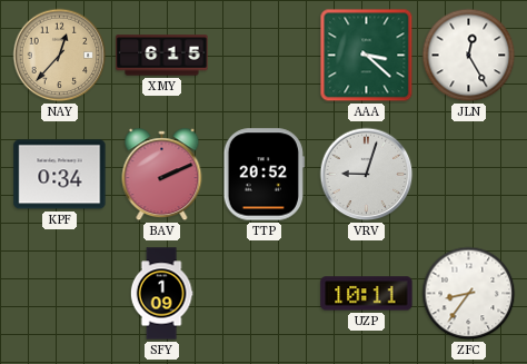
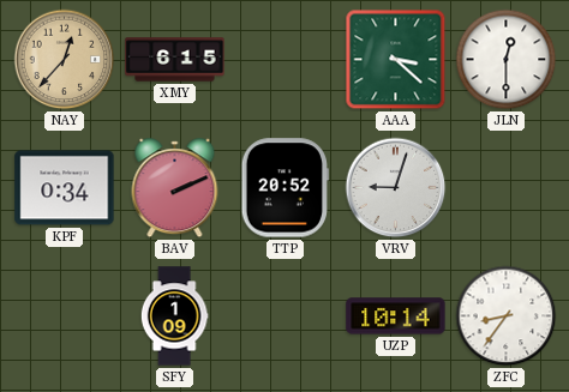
JLN: 12:25 -> 12:30 (507, 60)
UZP: 10:11 -> 10:14 (396, 316)
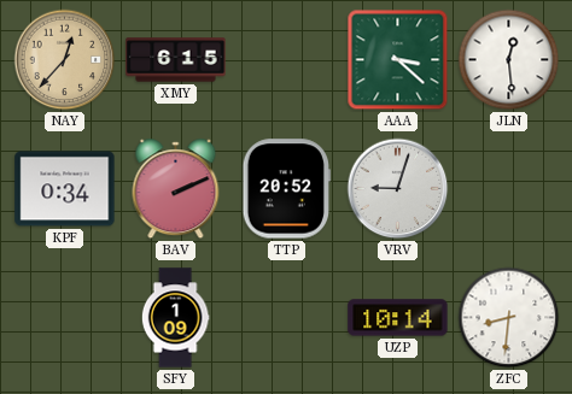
JLN: 12:30 -> 12:29 (509, 60)
ZFC: 8:36 -> 8:31 (509, 318)
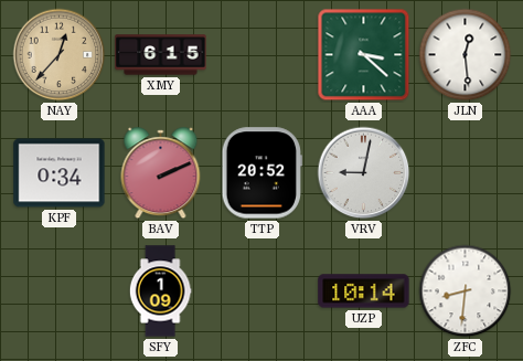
VRV: 9:03 -> 9:02 (364, 173)
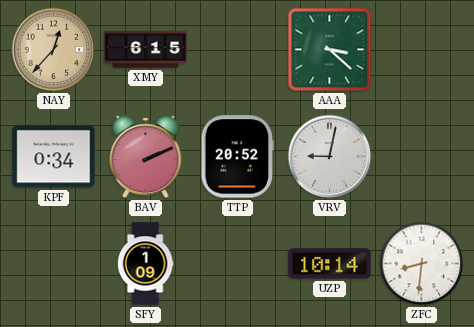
JLN: 12:29 -> none (466, 55)
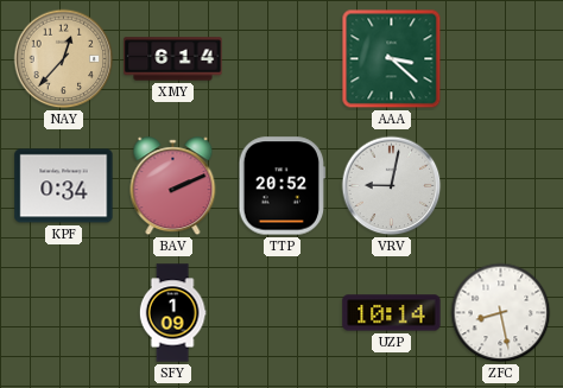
XMY: 6:15 -> 6:14 (173, 59)
ZFC: 8:31 -> 8:28 (501, 313)
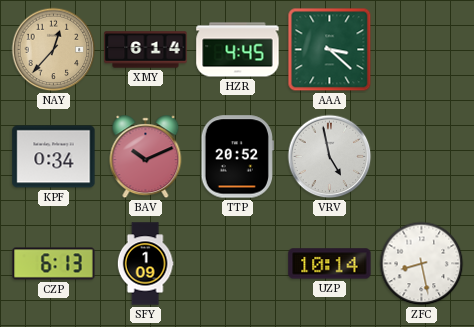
HZR: none -> 4:45 (238, 50)
BAV: 2:11 -> 10:11 (146, 157)
VRV: 9:02 -> 4:58 (330, 157)
CZP: none -> 6:13 (54, 264)
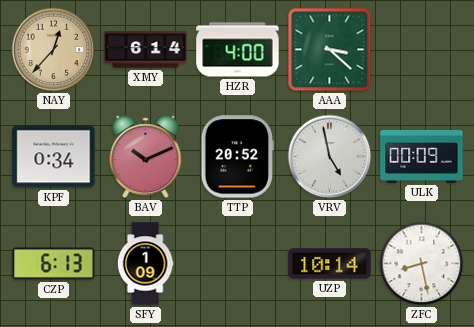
HZR: 4:45 -> 4:00 (238, 50)
ULK: none -> 00:09 (422, 156)
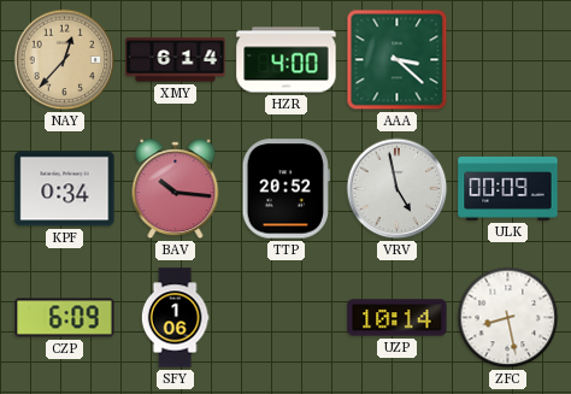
BAV: 10:11 -> 10:16 (176, 189)
CZP: 6:13 -> 6:09 (65, 318)
SFY: 1:09 -> 1:06 (175, 318)
